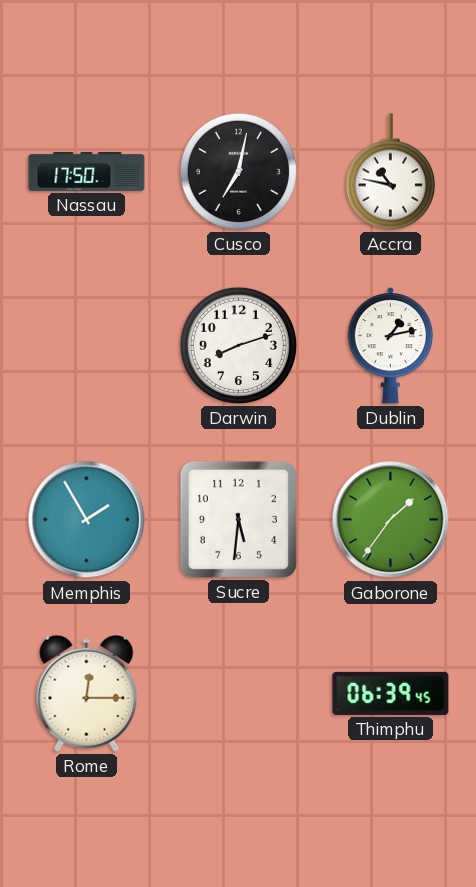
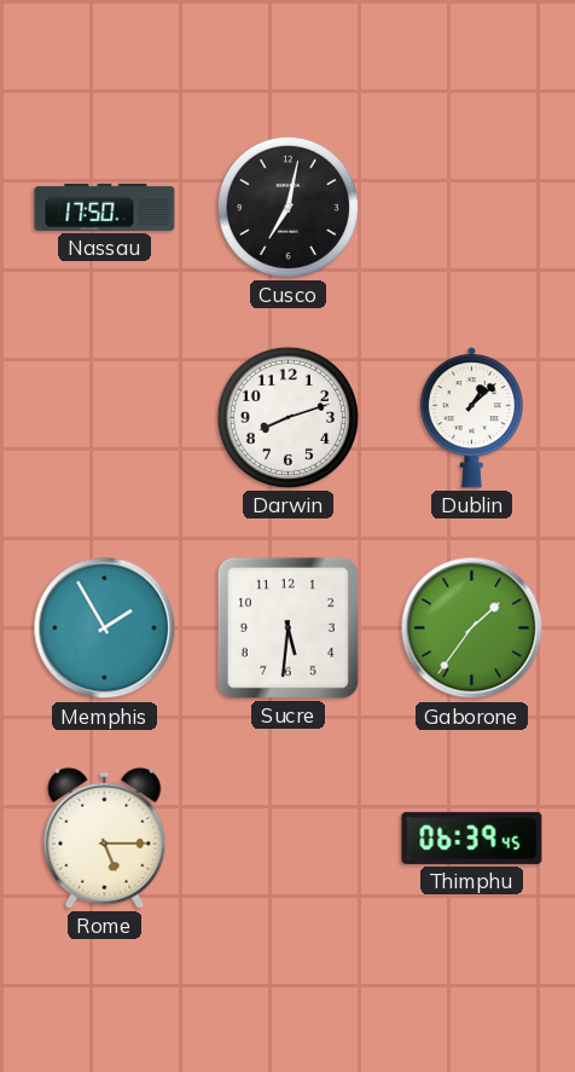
Accra: 10:47 -> none (390, 172)
Dublin: 1:13 -> 1:08 (472, 418)
Rome: 12:15 -> 5:15 (105, 838)
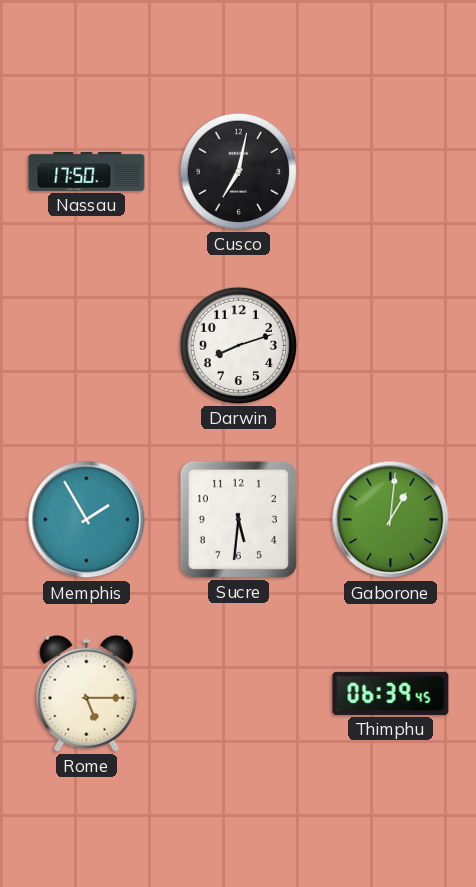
Dublin: 1:08 -> none (472, 418)
Gaborone: 1:36 -> 1:01 (391, 520)
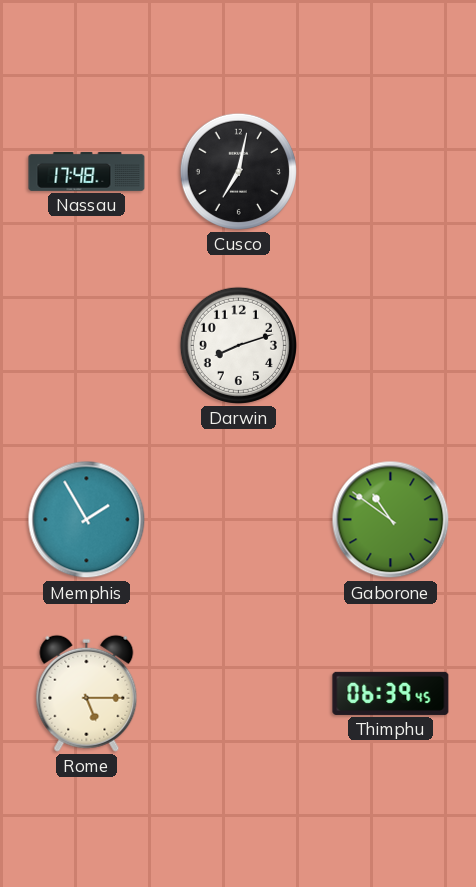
Nassau: 17:50 -> 17:48 (87, 171)
Sucre: 5:31 -> none (238, 519)
Gaborone: 1:01 -> 10:51 (391, 520)
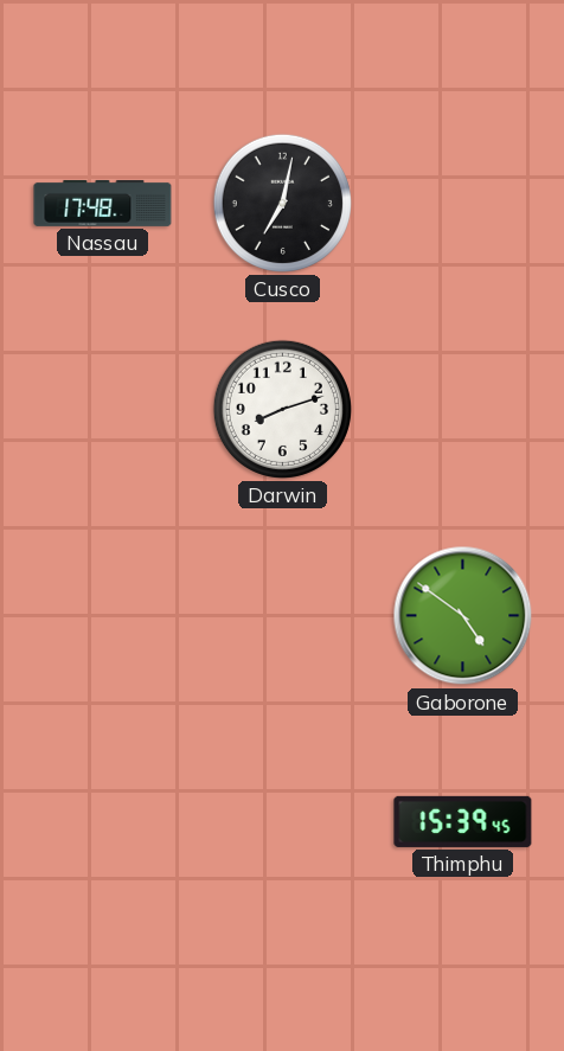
Memphis: 1:55 -> none (87, 520)
Gaborone: 10:51 -> 4:51 (463, 616)
Rome: 5:15 -> none (87, 693)
Thimphu: 06:39 -> 15:39 (463, 821)
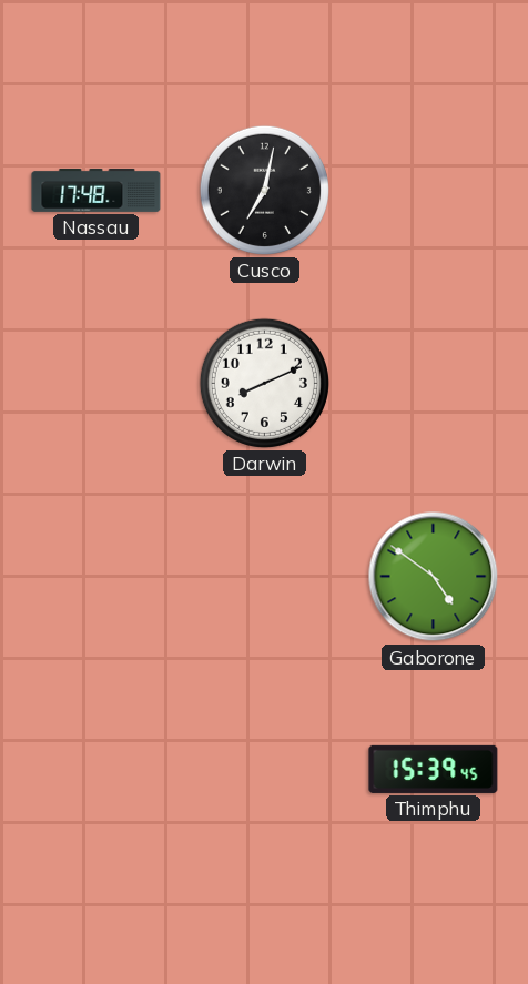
Darwin: 8:12 -> 8:11 (264, 383)
